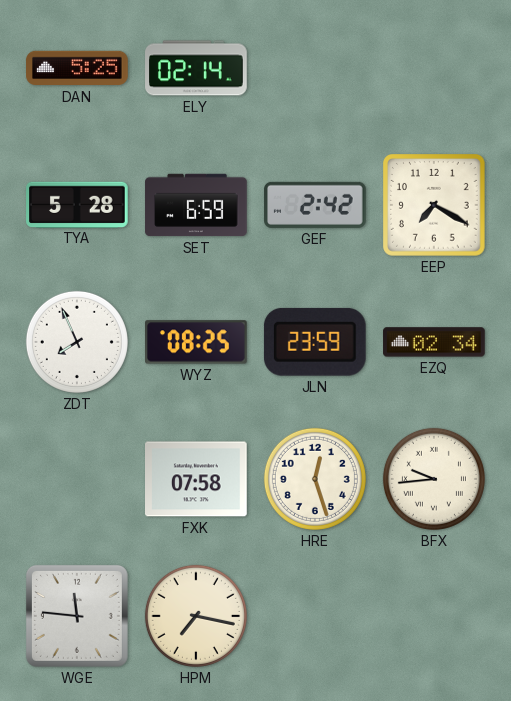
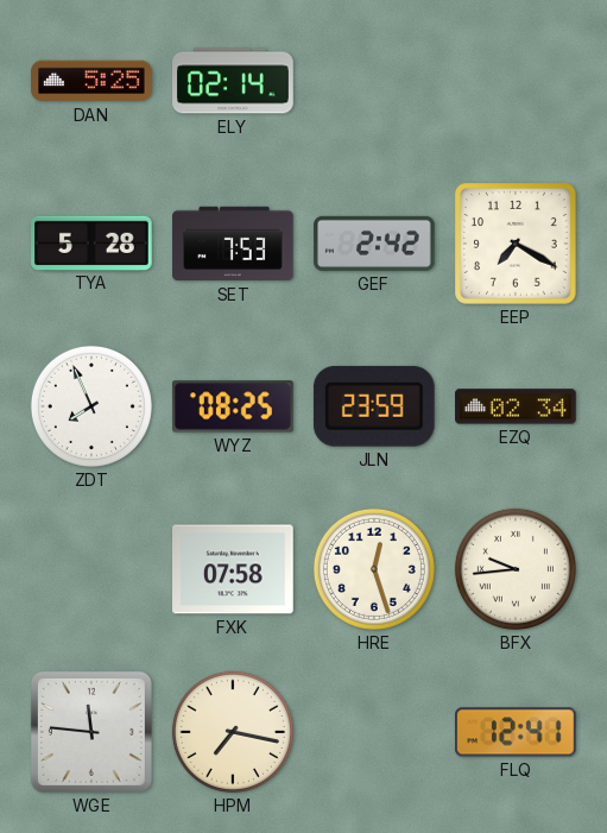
SET: 6:59 -> 7:53 (233, 244)
FLQ: none -> 12:41 (516, 732)
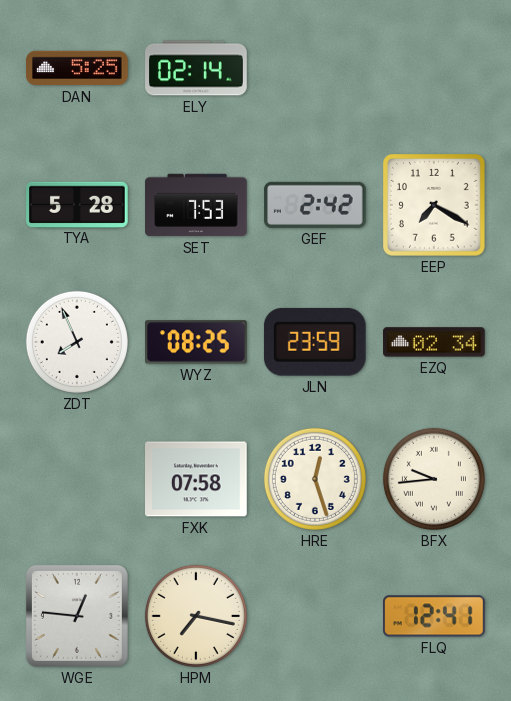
WGE: 11:46 -> 12:46 (77, 616)
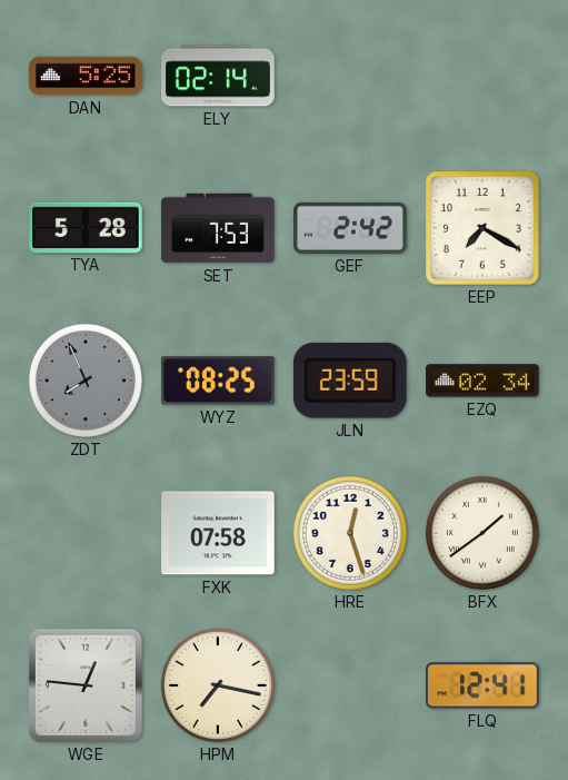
ZDT dial: white -> grey (86, 381)
BFX: 9:44 -> 1:39 (482, 533)
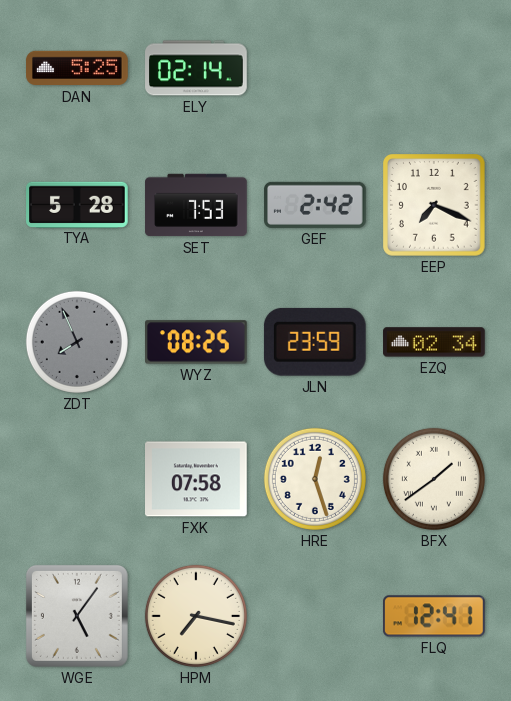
EEP: 7:20 -> 7:19 (435, 206)
WGE: 12:46 -> 5:06 (77, 616)
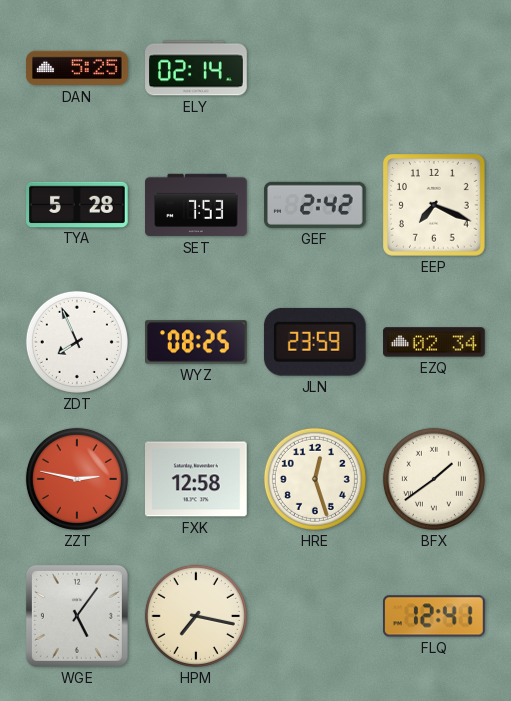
ZDT dial: grey -> white (77, 342)
ZZT: none -> 2:47 (77, 479)
FXK: 07:58 -> 12:58 (197, 479)
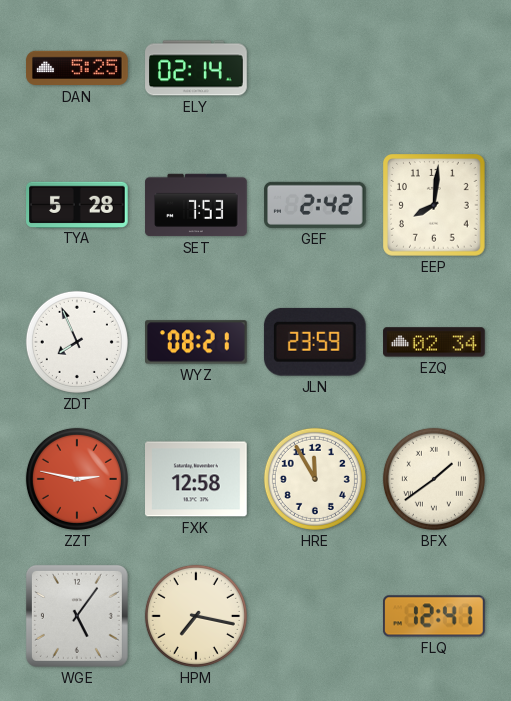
EEP: 7:19 -> 8:01 (435, 206)
WYZ: 08:25 -> 08:21 (197, 342)
HRE: 12:27 -> 11:55 (315, 479)
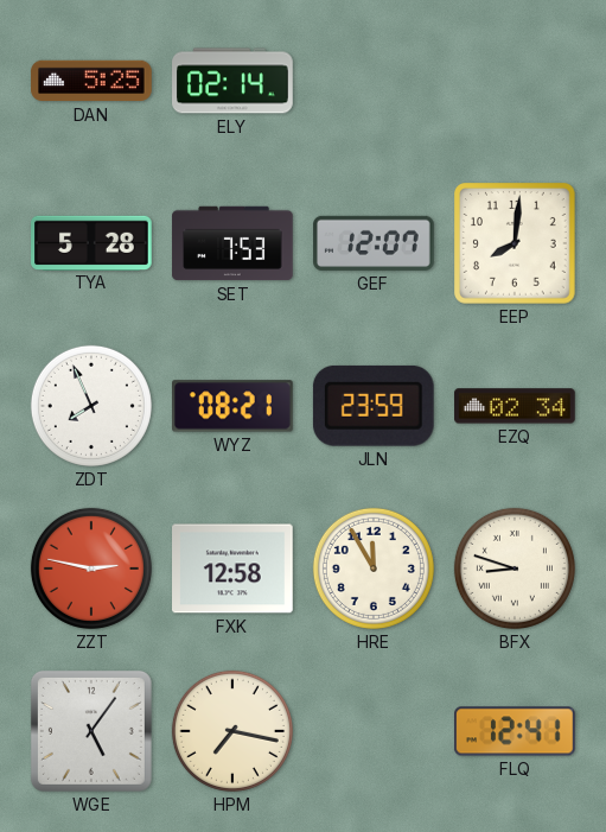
GEF: 2:42 -> 12:07 (374, 243)
BFX: 1:39 -> 8:48 (515, 569)
